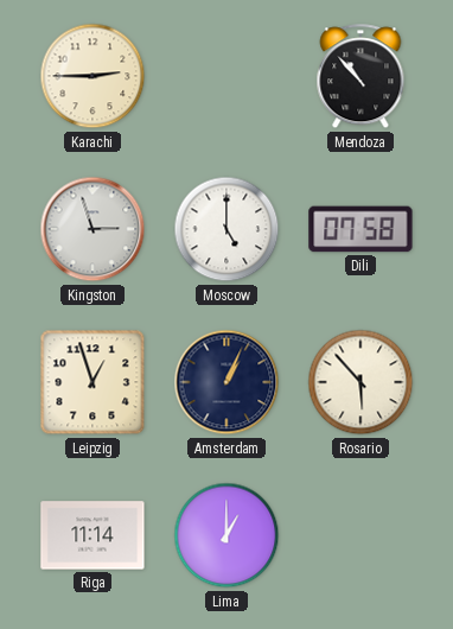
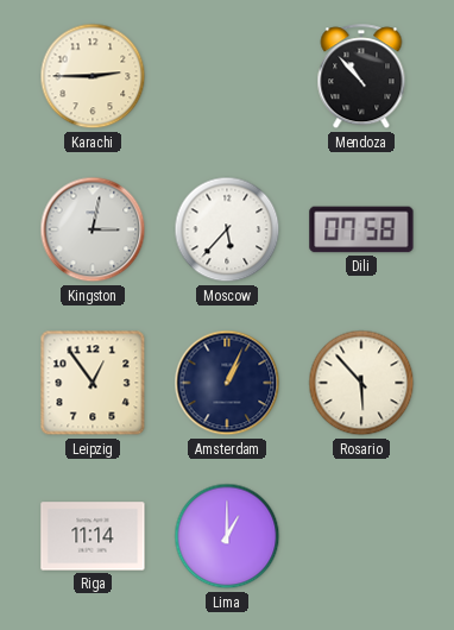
Kingston: 2:57 -> 3:02 (93, 229)
Moscow: 5:00 -> 5:37 (227, 229)
Leipzig: 12:57 -> 12:54 (93, 383)
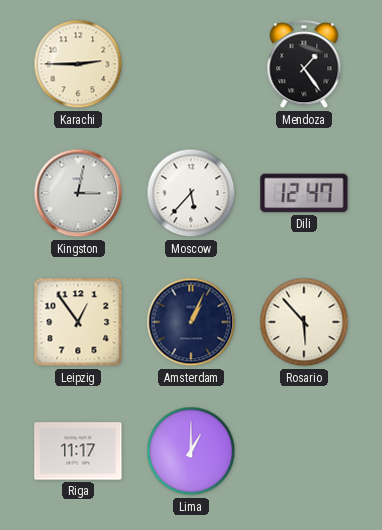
Mendoza: 10:53 -> 1:24 (304, 65)
Dili: 07:58 -> 12:47 (304, 193)
Riga: 11:14 -> 11:17 (78, 451)
